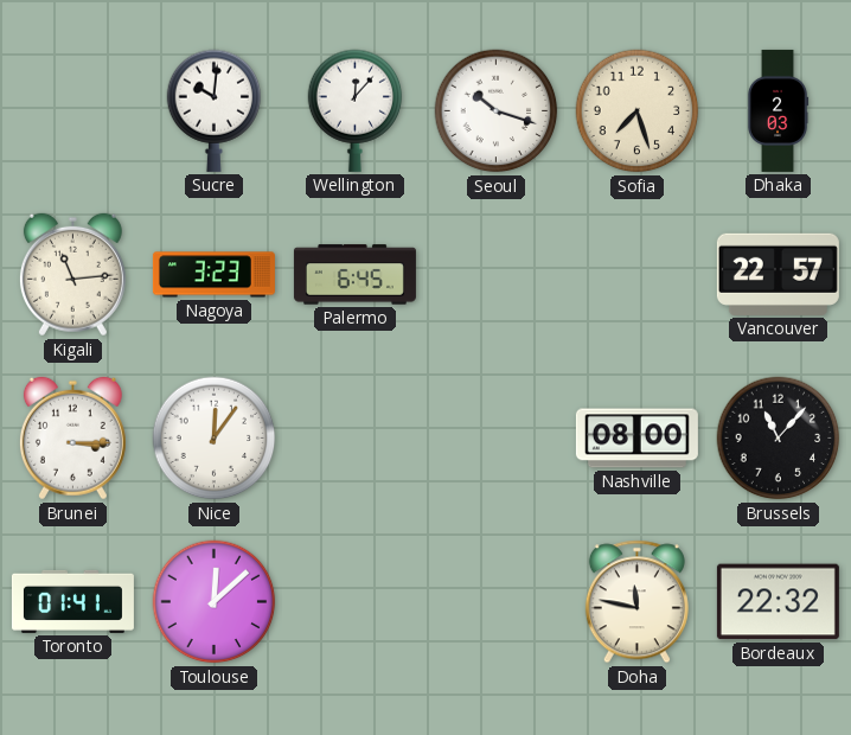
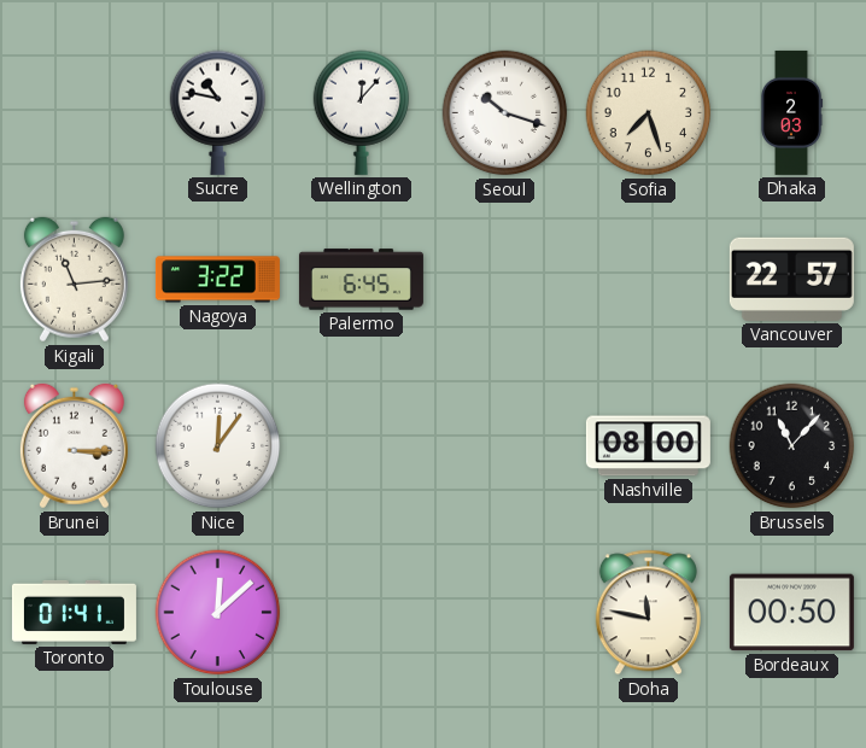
Sucre: 10:01 -> 10:47 (218, 112)
Nagoya: 3:23 -> 3:22 (217, 280)
Bordeaux: 22:32 -> 00:50 (791, 613)
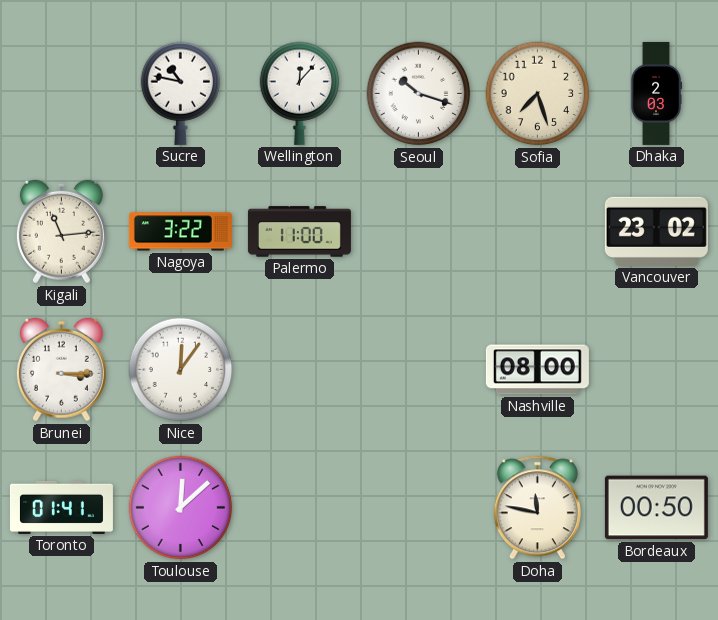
Palermo: 6:45 -> 11:00 (299, 232)
Vancouver: 22:57 -> 23:02 (656, 231)
Brussels: 11:07 -> none (792, 446)
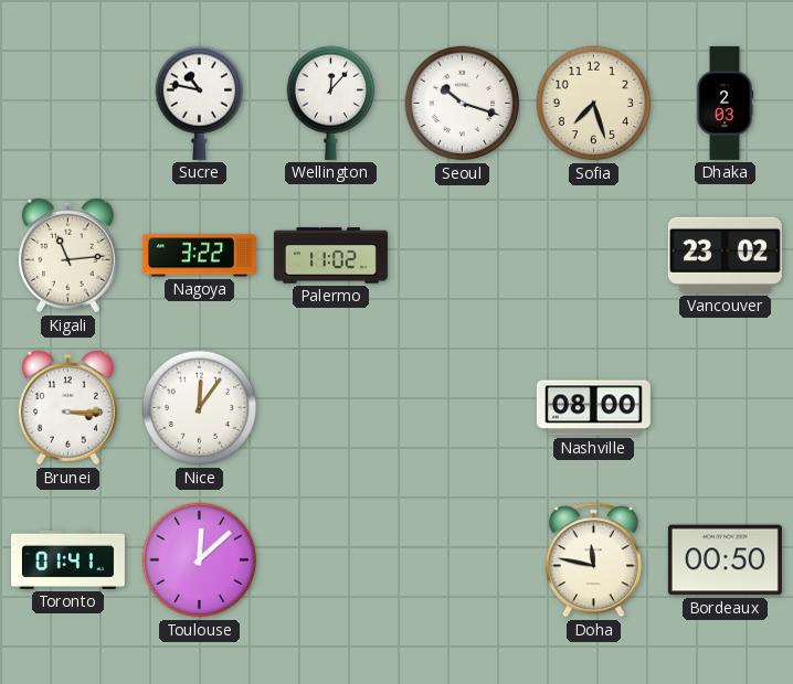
Palermo: 11:00 -> 11:02 (330, 256)
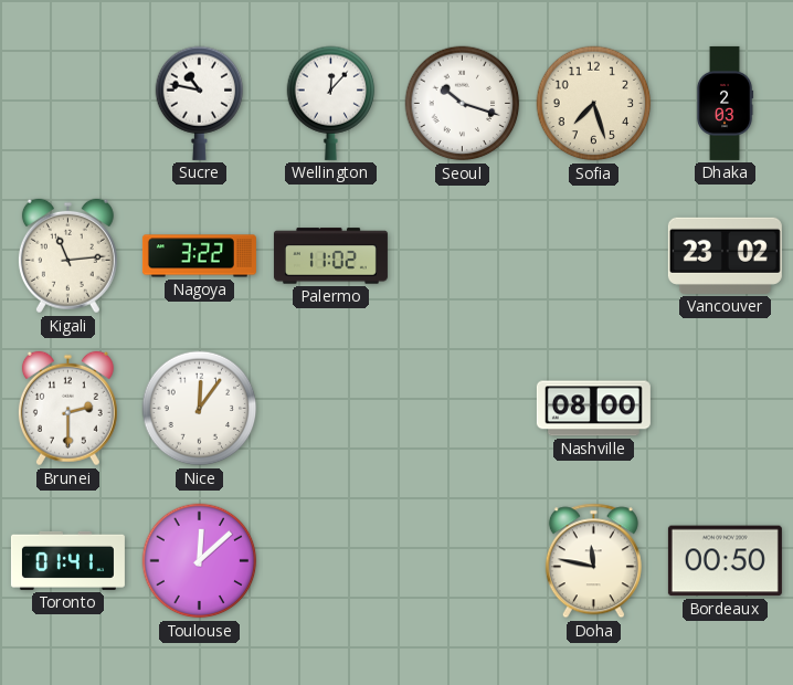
Brunei: 3:15 -> 2:30 (67, 409)
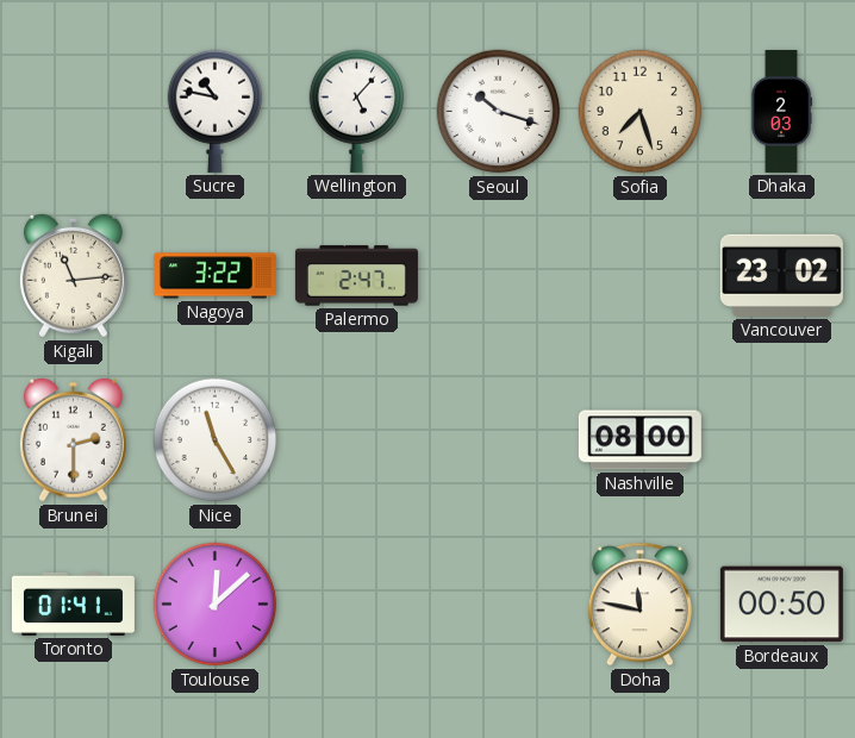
Wellington: 12:07 -> 5:07 (357, 111)
Palermo: 11:02 -> 2:47 (356, 276)
Nice: 12:06 -> 11:25 (216, 440)
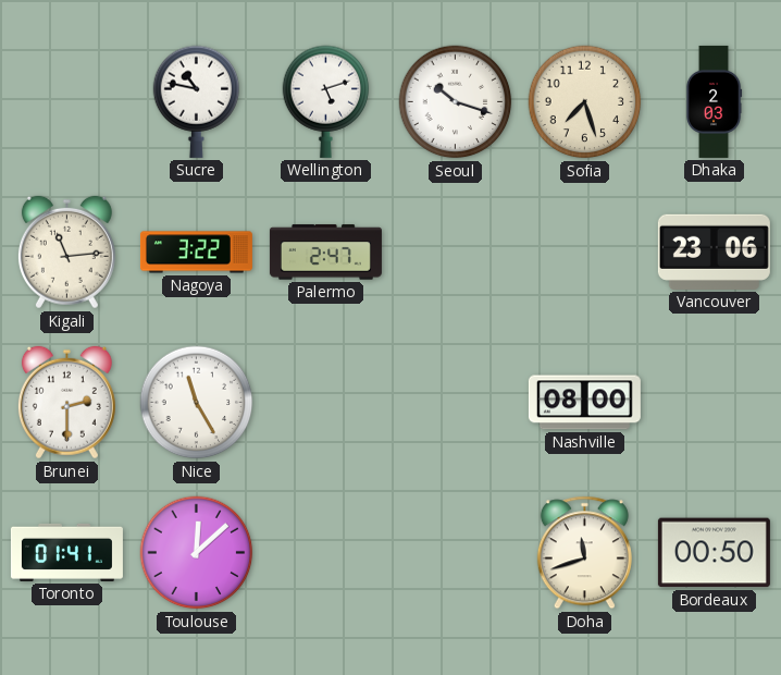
Wellington: 5:07 -> 5:12 (326, 101)
Vancouver: 23:02 -> 23:06 (714, 251)
Doha: 11:47 -> 11:42 (584, 553)
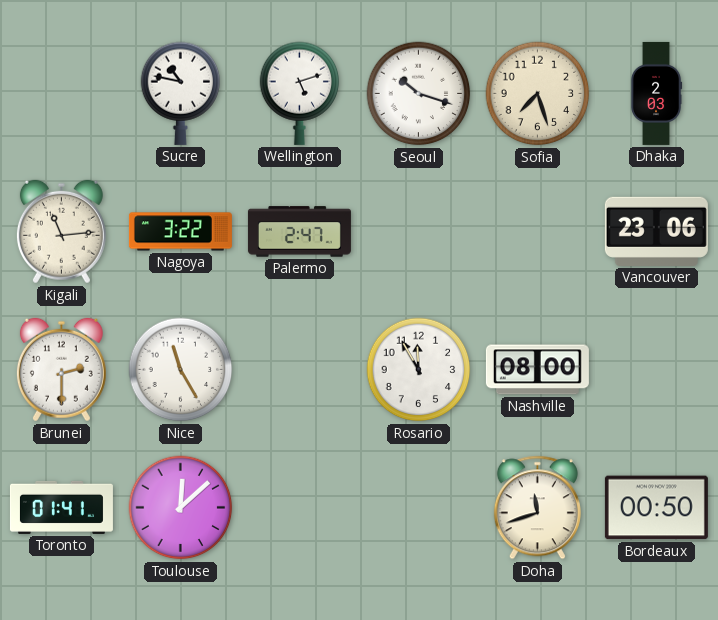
Rosario: none -> 11:55 (419, 370)
